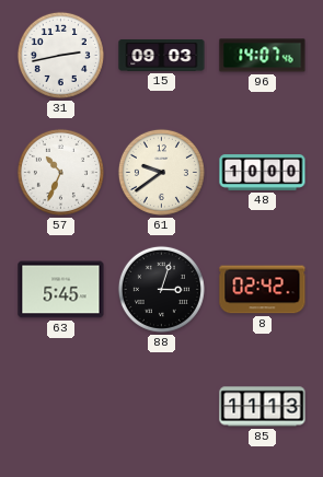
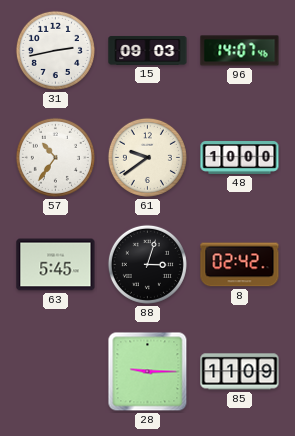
57: 10:34 -> 10:36 (55, 157)
28: none -> 9:15 (148, 372)
85: 11:13 -> 11:09 (240, 372)
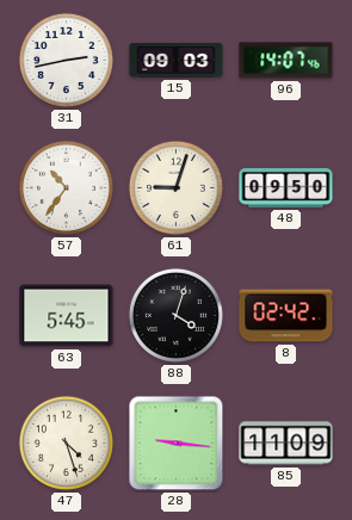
61: 9:39 -> 9:03 (175, 187)
48: 10:00 -> 09:50 (286, 188)
88: 3:03 -> 4:03 (175, 315)
47: none -> 4:27 (66, 442)
28: 9:15 -> 9:16 (177, 444)
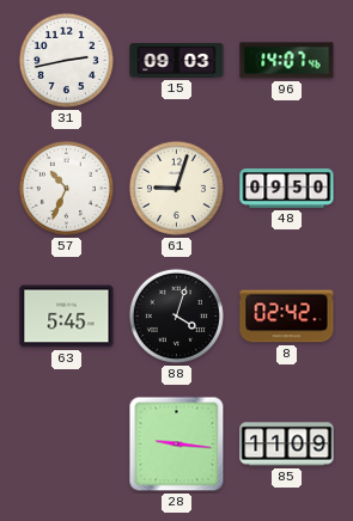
57: 10:36 -> 10:34 (66, 188)
47: 4:27 -> none (66, 442)
